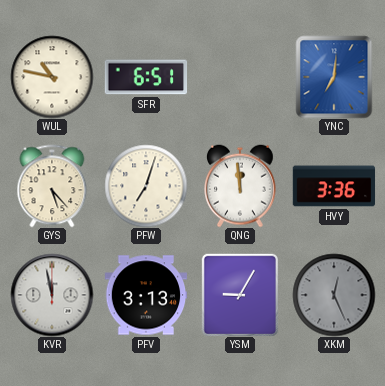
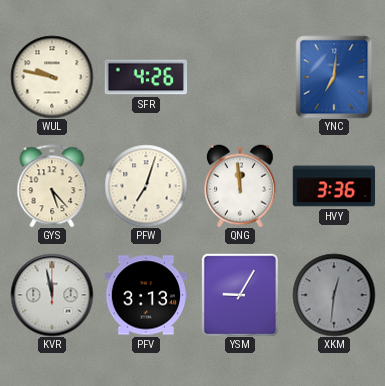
WUL: 10:47 -> 9:47 (52, 77)
SFR: 6:51 -> 4:26 (146, 77)
XKM: 12:26 -> 12:31 (334, 295)
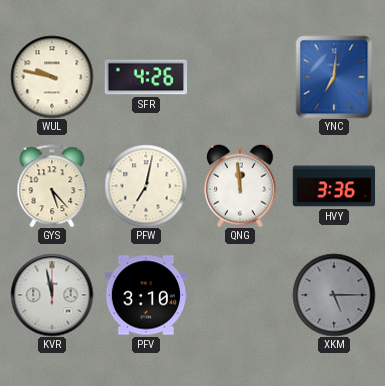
PFW: 7:03 -> 7:02 (146, 186)
PFV: 3:13 -> 3:10 (146, 295)
YSM: 9:05 -> none (239, 295)
XKM: 12:31 -> 5:15 (334, 295)
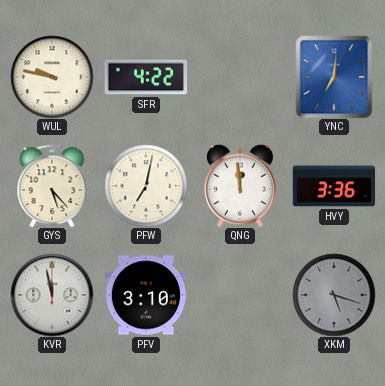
SFR: 4:26 -> 4:22 (146, 77)
XKM: 5:15 -> 5:18 (334, 295)
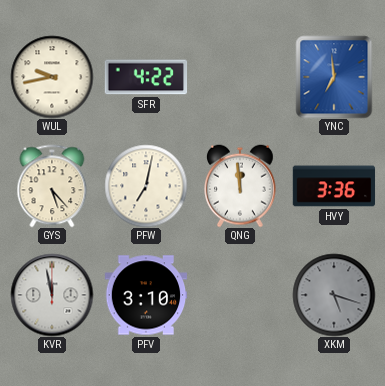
WUL: 9:47 -> 9:43 (52, 77)
YNC: 7:01 -> 6:59 (334, 77)
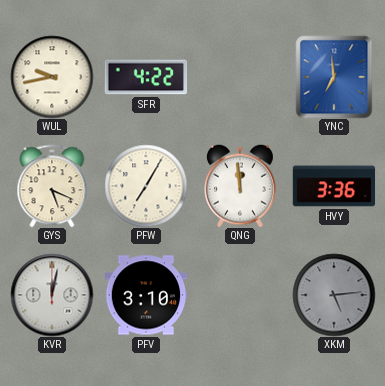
GYS: 5:23 -> 5:19 (52, 186)
PFW: 7:02 -> 7:05 (146, 186)
KVR: 11:58 -> 12:02 (52, 295)
XKM: 5:18 -> 5:14 (334, 295)
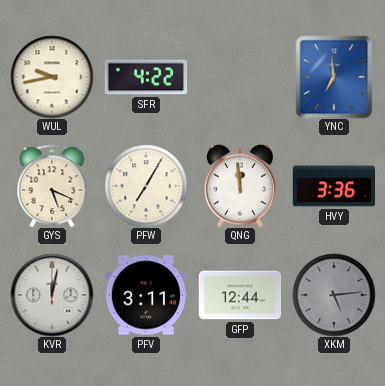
PFV: 3:10 -> 3:11 (146, 295)
GFP: none -> 12:44 (240, 295)
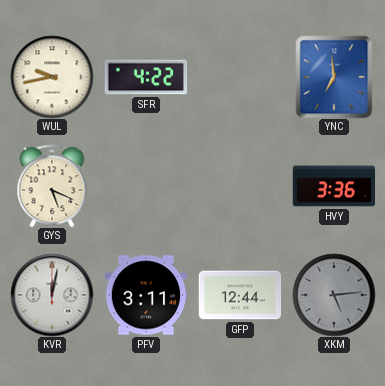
PFW: 7:05 -> none (146, 186)
QNG: 11:59 -> none (241, 186)
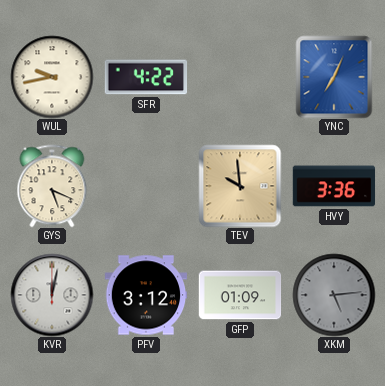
YNC: 6:59 -> 7:04 (334, 77)
TEV: none -> 9:59 (240, 186)
PFV: 3:11 -> 3:12 (146, 295)
GFP: 12:44 -> 01:09 (240, 295)
